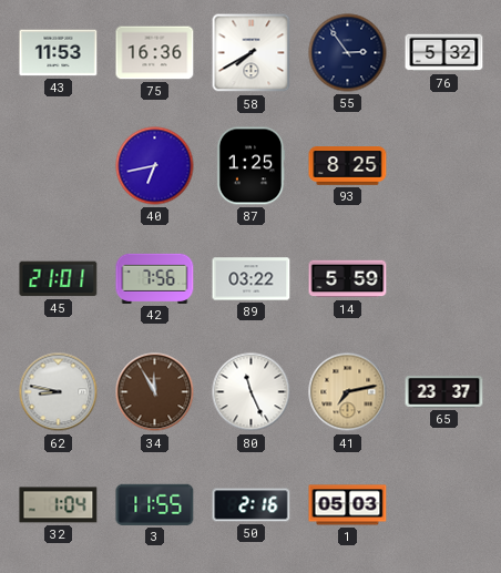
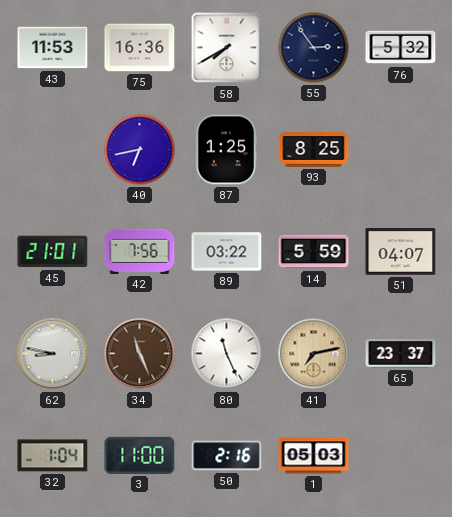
51: none -> 04:07 (401, 252)
34: 11:55 -> 11:26 (140, 354)
3: 11:55 -> 11:00 (140, 455)
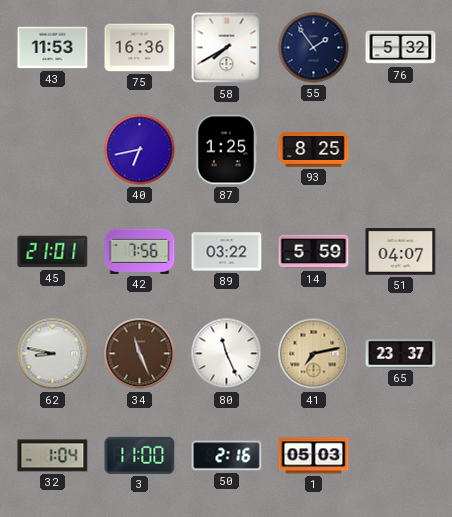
55: 2:54 -> 1:54 (314, 48)
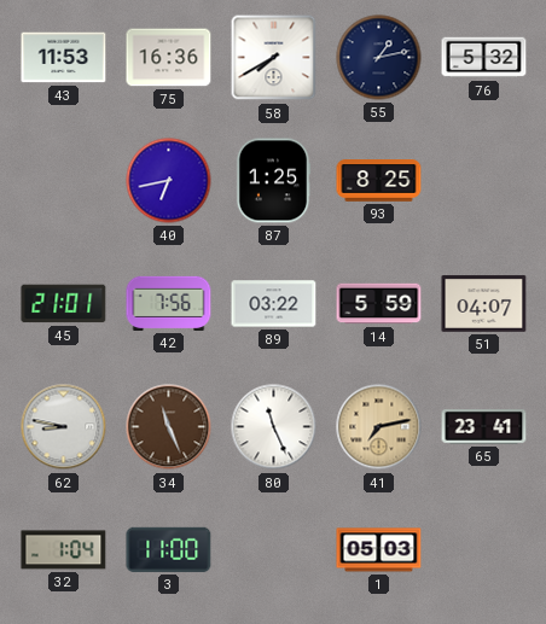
55: 1:54 -> 1:13 (379, 58)
65: 23:37 -> 23:41 (484, 427)
50: 2:16 -> none (227, 456)
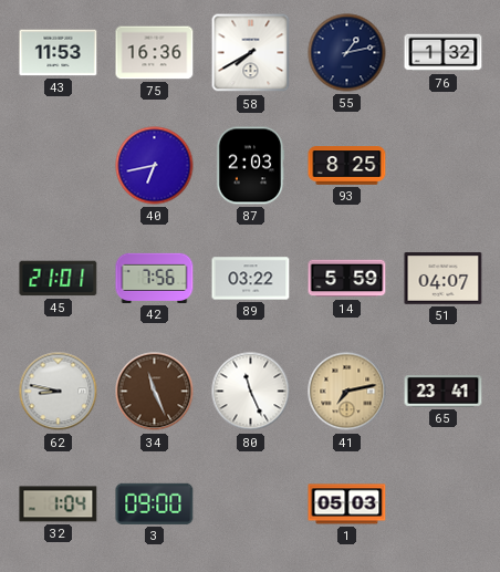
76: 5:32 -> 1:32 (444, 53)
87: 1:25 -> 2:03 (250, 166)
3: 11:00 -> 09:00 (155, 503)
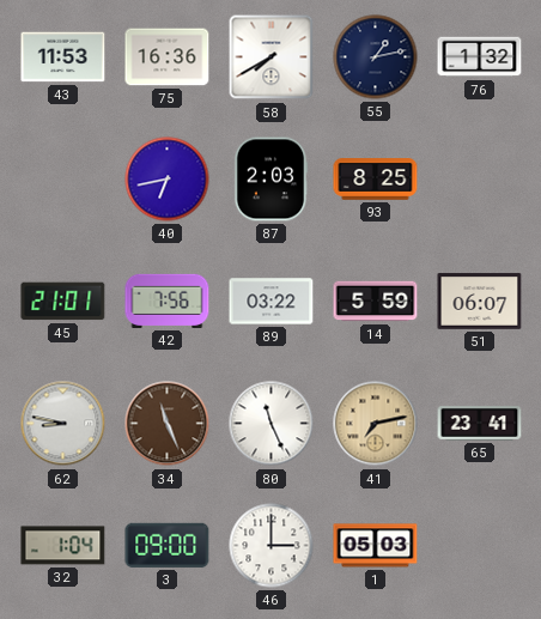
51: 04:07 -> 06:07 (480, 302)
46: none -> 3:00 (272, 546)
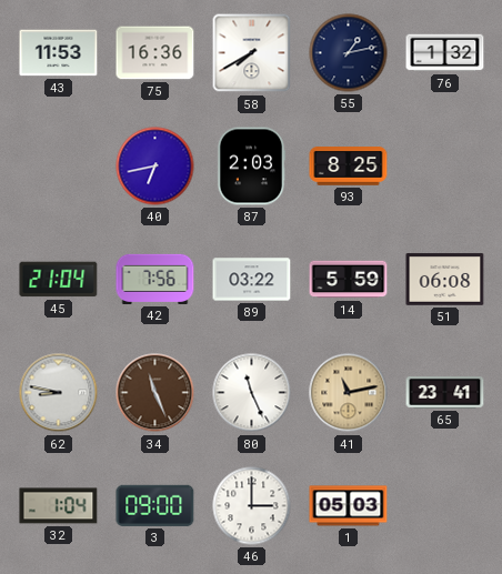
45: 21:01 -> 21:04 (59, 280)
51: 06:07 -> 06:08 (445, 280)
41: 7:13 -> 11:13 (349, 393)
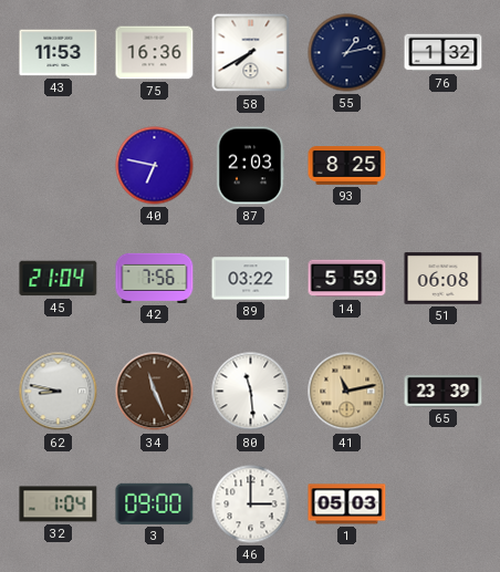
40: 6:43 -> 6:47 (155, 166)
80: 11:26 -> 11:29 (251, 392)
65: 23:41 -> 23:39 (444, 392)
